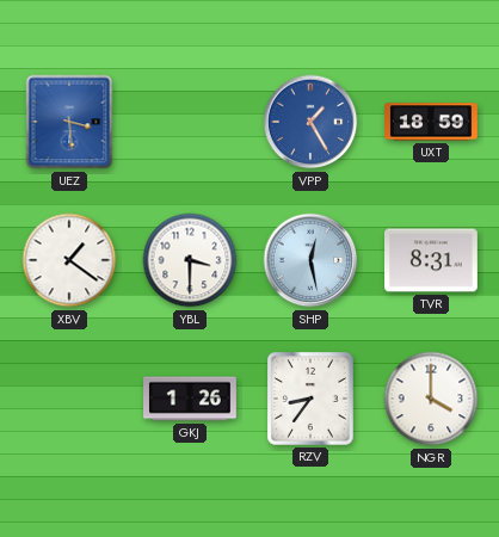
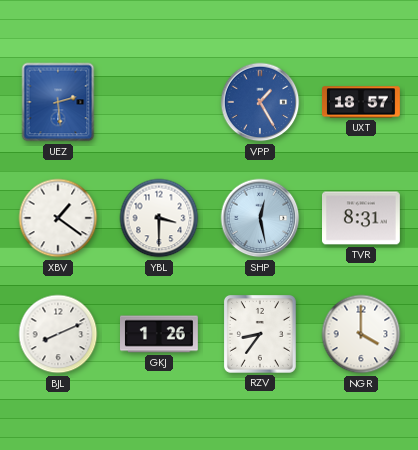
UEZ: 3:29 -> 2:29 (58, 102)
UXT: 18:59 -> 18:57 (362, 102)
BJL: none -> 8:11 (58, 334)
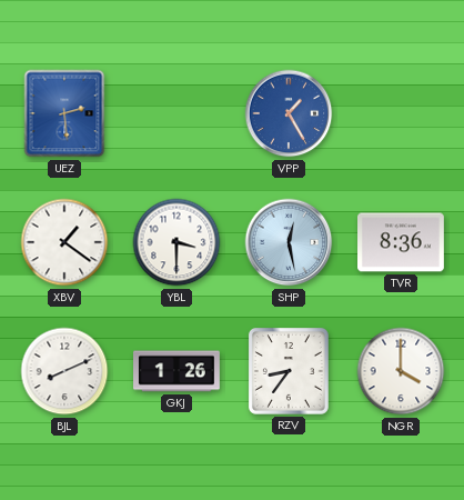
UXT: 18:57 -> none (362, 102)
TVR: 8:31 -> 8:36 (402, 242)
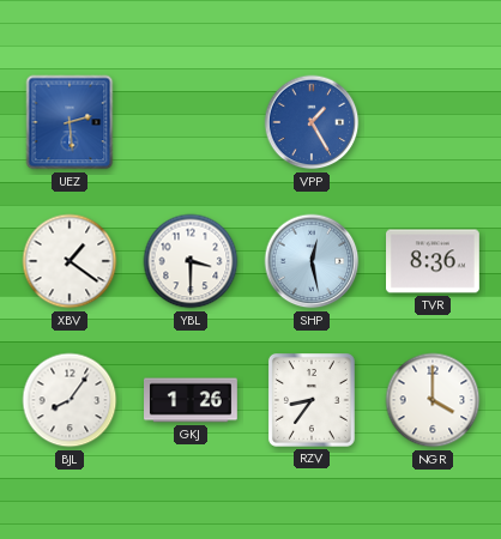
BJL: 8:11 -> 8:06 (70, 400)
